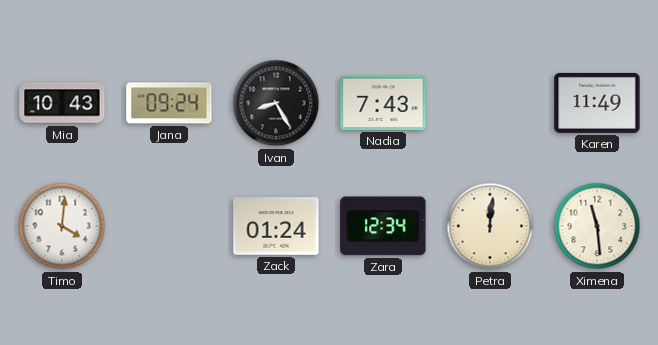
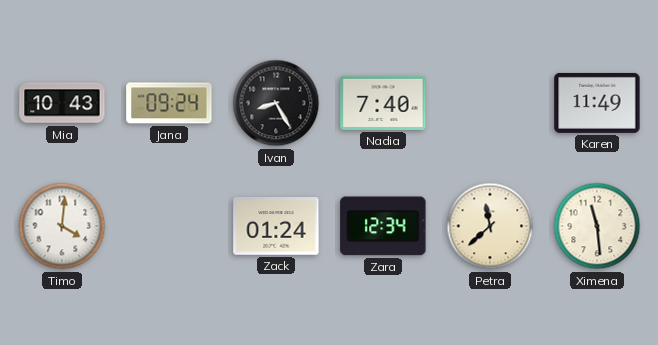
Nadia: 7:43 -> 7:40 (383, 103)
Petra: 12:01 -> 11:38 (490, 226)
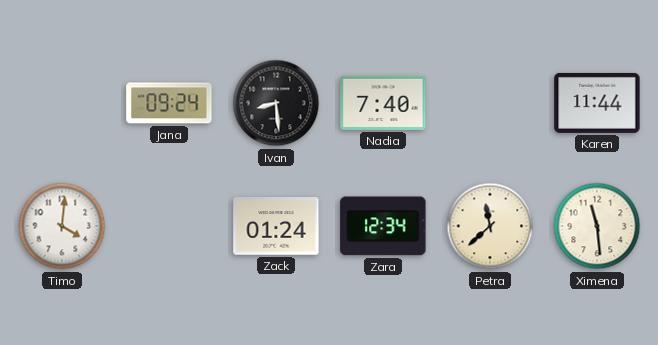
Mia: 10:43 -> none (62, 103)
Ivan: 8:25 -> 8:29 (276, 103)
Karen: 11:49 -> 11:44 (597, 103)
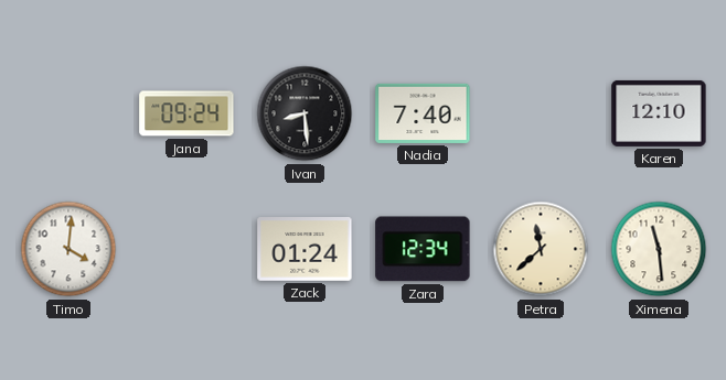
Karen: 11:44 -> 12:10 (659, 113)
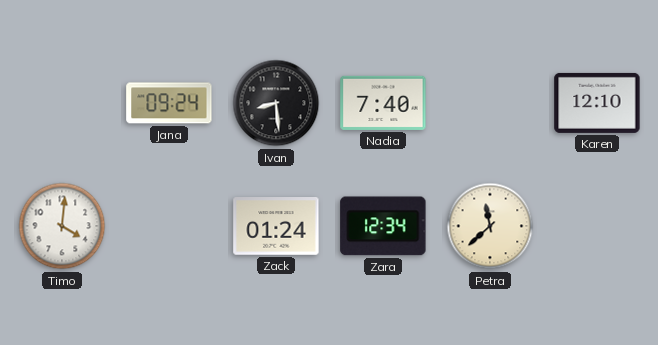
Ximena: 11:29 -> none (659, 249)
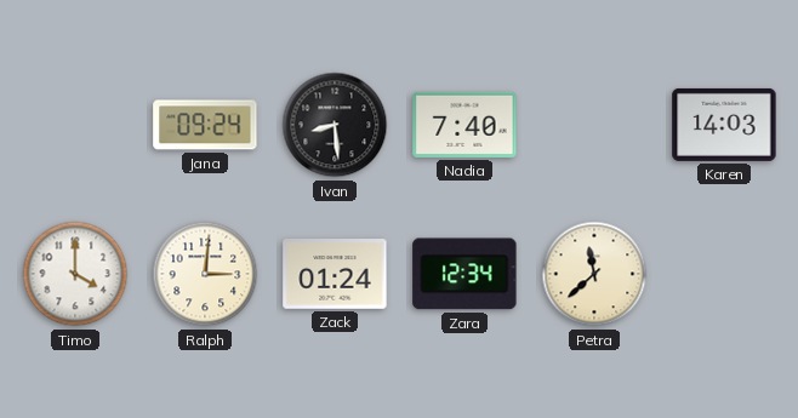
Karen: 12:10 -> 14:03 (724, 125)
Timo: 4:01 -> 4:00 (75, 274)
Ralph: none -> 3:01 (205, 274)
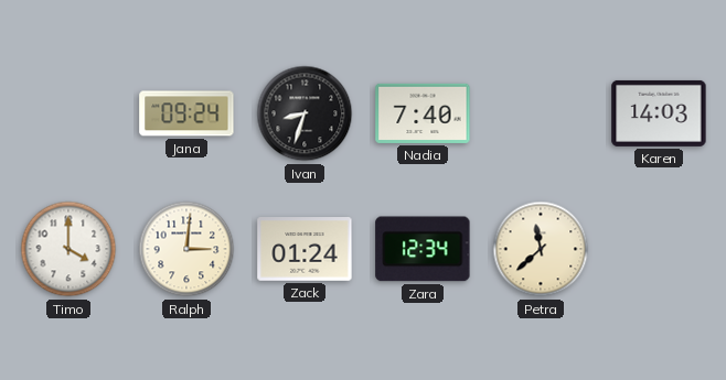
Ivan: 8:29 -> 8:33 (305, 113)
